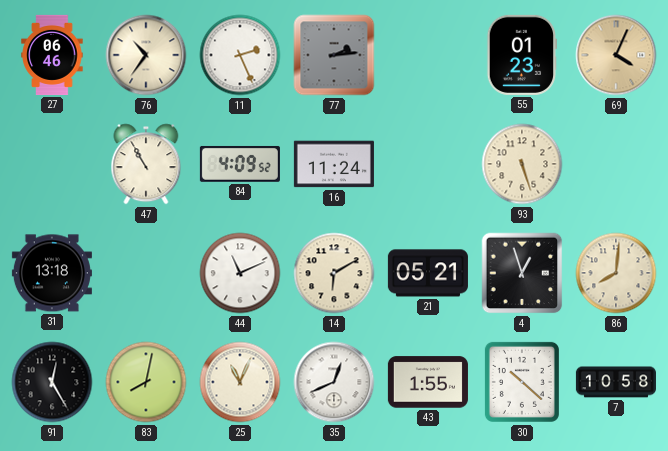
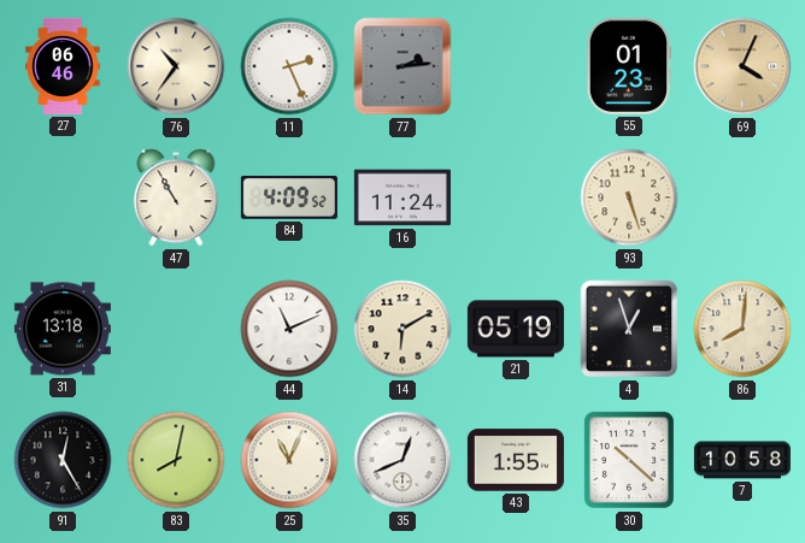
21: 05:21 -> 05:19 (516, 329)
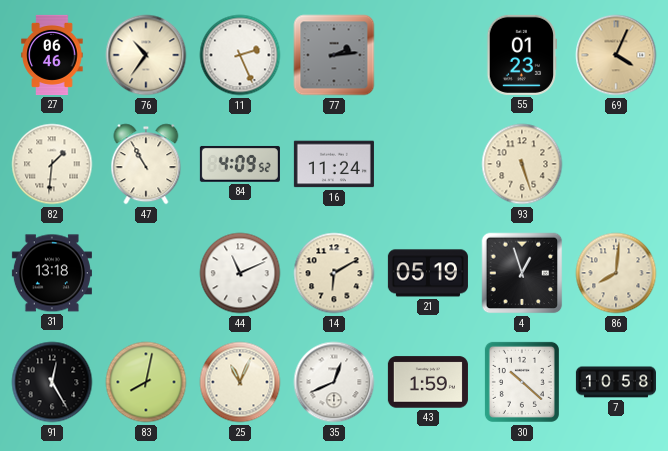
82: none -> 1:31 (52, 164)
43: 1:55 -> 1:59 (428, 382)
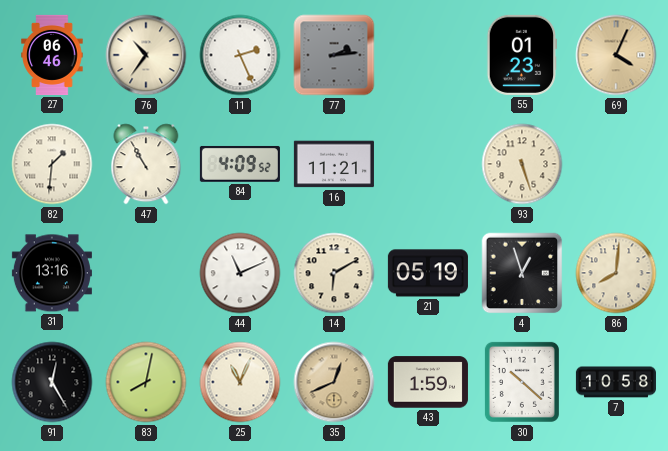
16: 11:24 -> 11:21 (334, 164)
31: 13:18 -> 13:16 (52, 273)
35 dial: white -> champagne (334, 382)
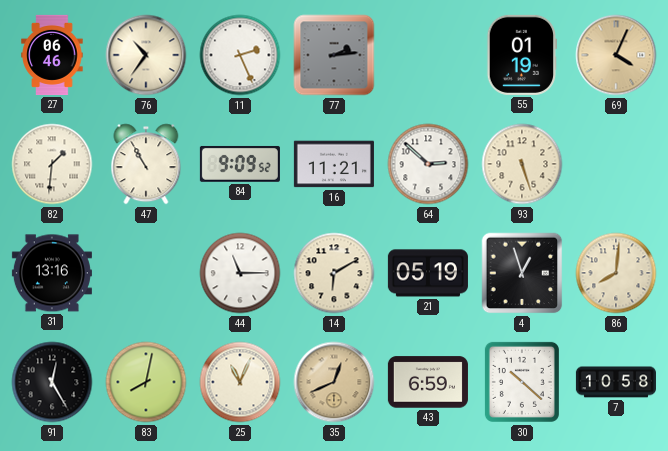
55: 01:23 -> 01:19 (521, 55)
84: 4:09 -> 9:09 (240, 164)
64: none -> 2:52 (428, 164)
44: 11:11 -> 11:15 (240, 273)
43: 1:59 -> 6:59 (428, 382)
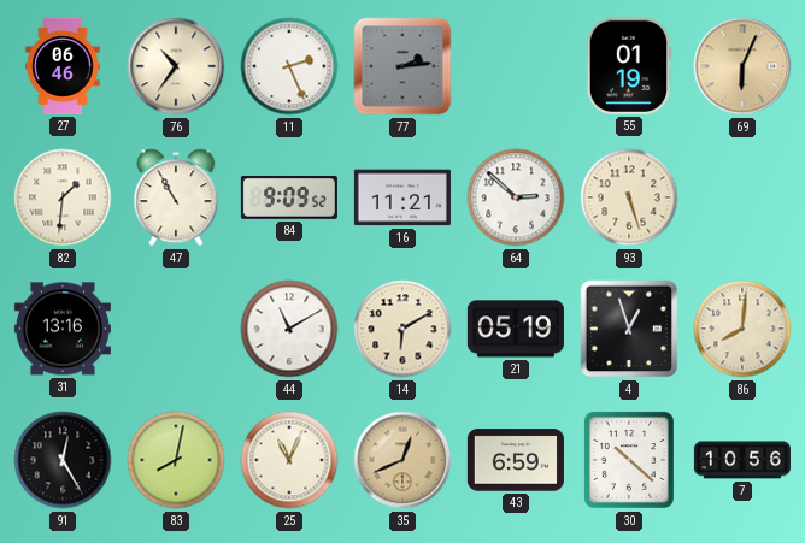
69: 4:04 -> 6:04 (742, 66)
44: 11:15 -> 11:10 (289, 329)
7: 10:58 -> 10:56 (742, 460)
